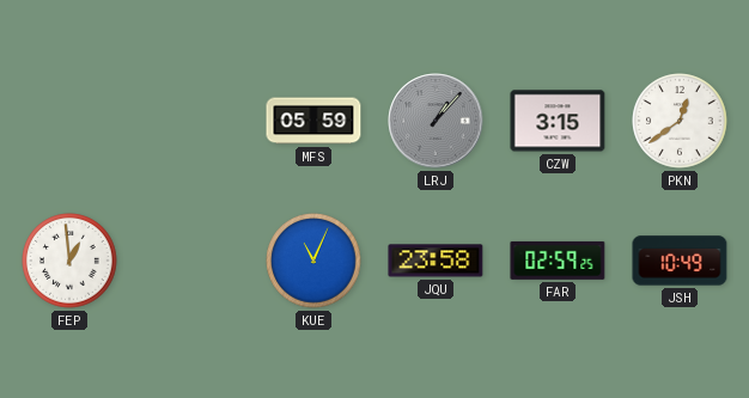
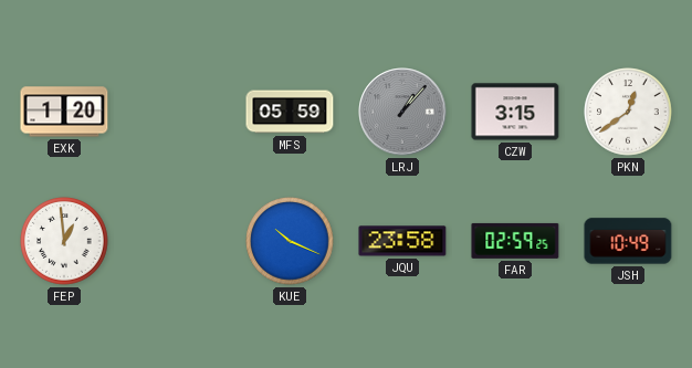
EXK: none -> 1:20 (64, 112)
KUE: 11:04 -> 10:19 (290, 241)
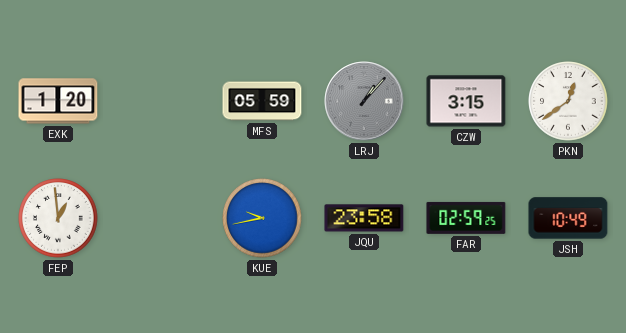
KUE: 10:19 -> 9:43 (262, 218)
